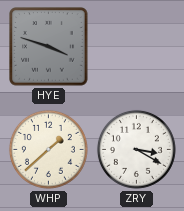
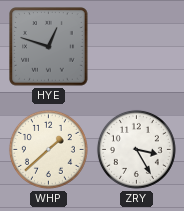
HYE: 3:48 -> 12:48 (49, 47)
ZRY: 3:20 -> 3:25 (136, 149)
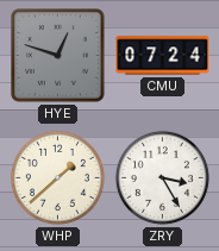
CMU: none -> 07:24 (163, 56)
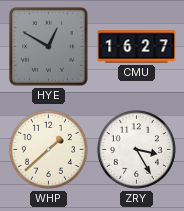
HYE: 12:48 -> 12:50 (49, 47)
CMU: 07:24 -> 16:27 (137, 47)
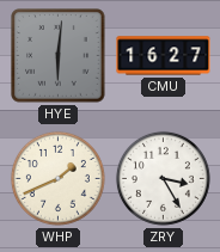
HYE: 12:50 -> 6:01 (59, 56)
WHP: 1:38 -> 1:41 (57, 178)
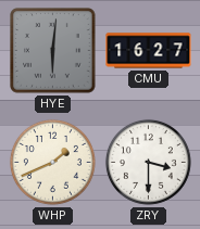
ZRY: 3:25 -> 3:30 (148, 162)
